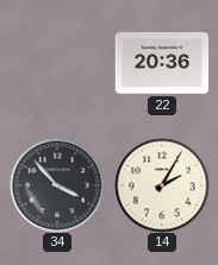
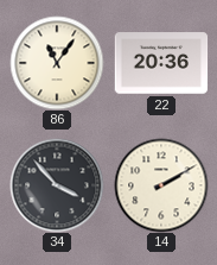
86: none -> 11:06 (57, 63)
14: 2:05 -> 2:10 (161, 185)
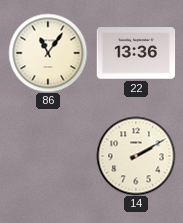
22: 20:36 -> 13:36 (136, 53)
34: 3:53 -> none (57, 185)
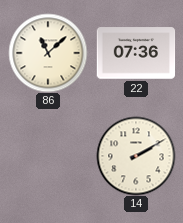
86: 11:06 -> 11:08 (48, 53)
22: 13:36 -> 07:36 (136, 53)
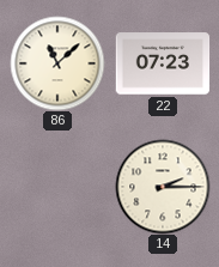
22: 07:36 -> 07:23 (163, 63)
14: 2:10 -> 2:15 (163, 187)
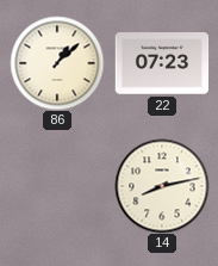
86: 11:08 -> 1:08 (57, 63)
14: 2:15 -> 8:13 (162, 186)
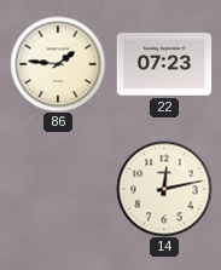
86: 1:08 -> 1:46 (58, 64)
14: 8:13 -> 12:13 (164, 189)
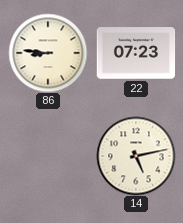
86: 1:46 -> 8:46 (48, 53)
14: 12:13 -> 5:13 (136, 156)
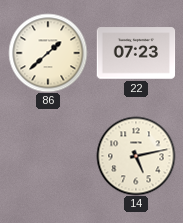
86: 8:46 -> 1:38 (48, 53)
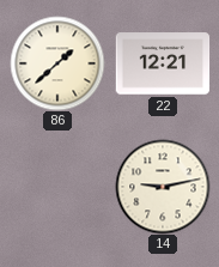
22: 07:23 -> 12:21 (163, 63)
14: 5:13 -> 9:13 (163, 187)
